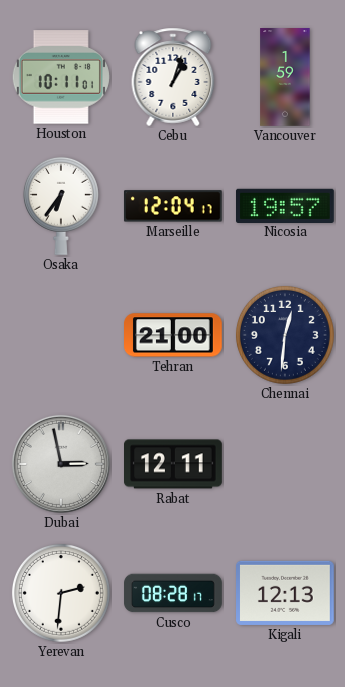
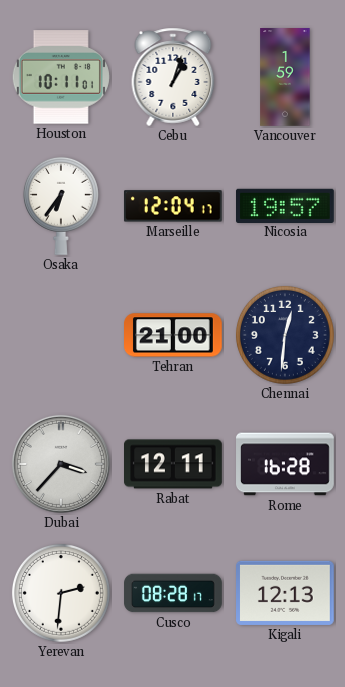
Dubai: 2:58 -> 3:37 (61, 464)
Rome: none -> 16:28 (285, 464)
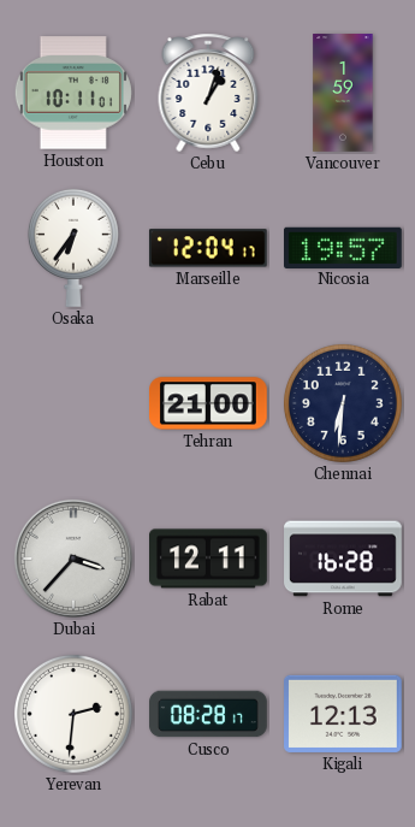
Chennai: 12:31 -> 6:31 (343, 403)
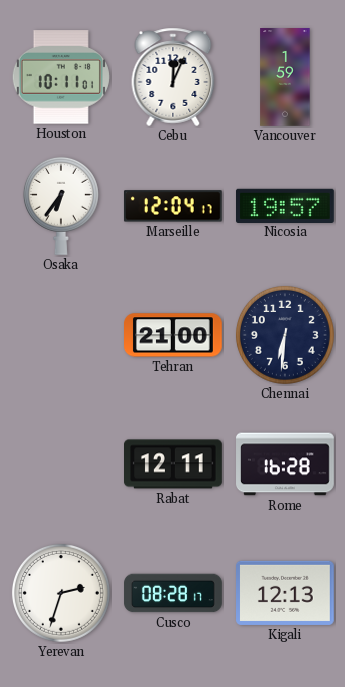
Cebu: 1:03 -> 12:04 (173, 77)
Dubai: 3:37 -> none (73, 559)
Yerevan: 2:31 -> 2:33 (61, 593)
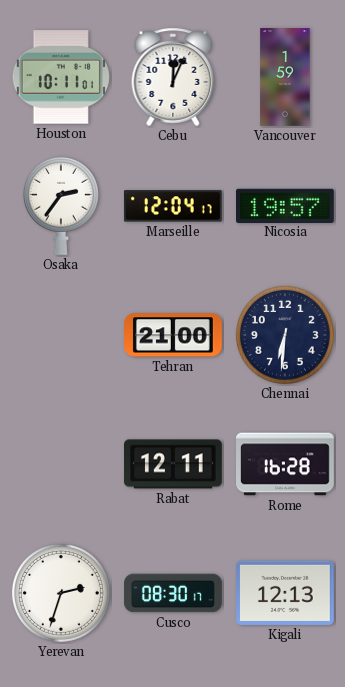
Osaka: 6:36 -> 2:36 (61, 206)
Cusco: 08:28 -> 08:30 (173, 593)
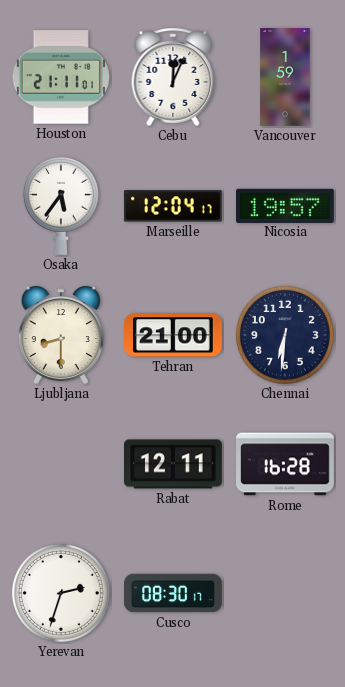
Houston: 10:11 -> 21:11 (61, 77)
Osaka: 2:36 -> 5:36 (61, 206)
Ljubljana: none -> 8:30 (61, 335)
Kigali: 12:13 -> none (286, 593)
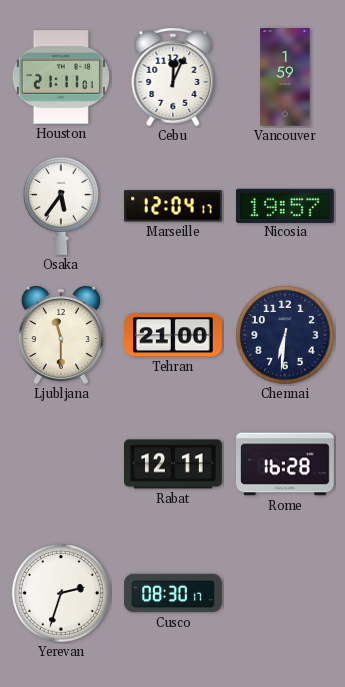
Ljubljana: 8:30 -> 11:30 (61, 335)
